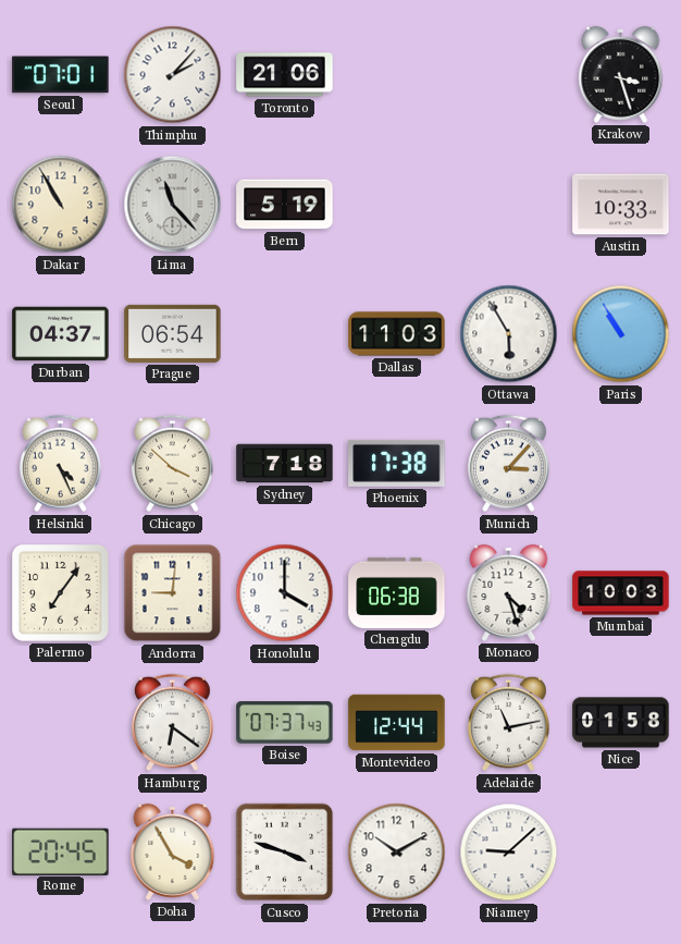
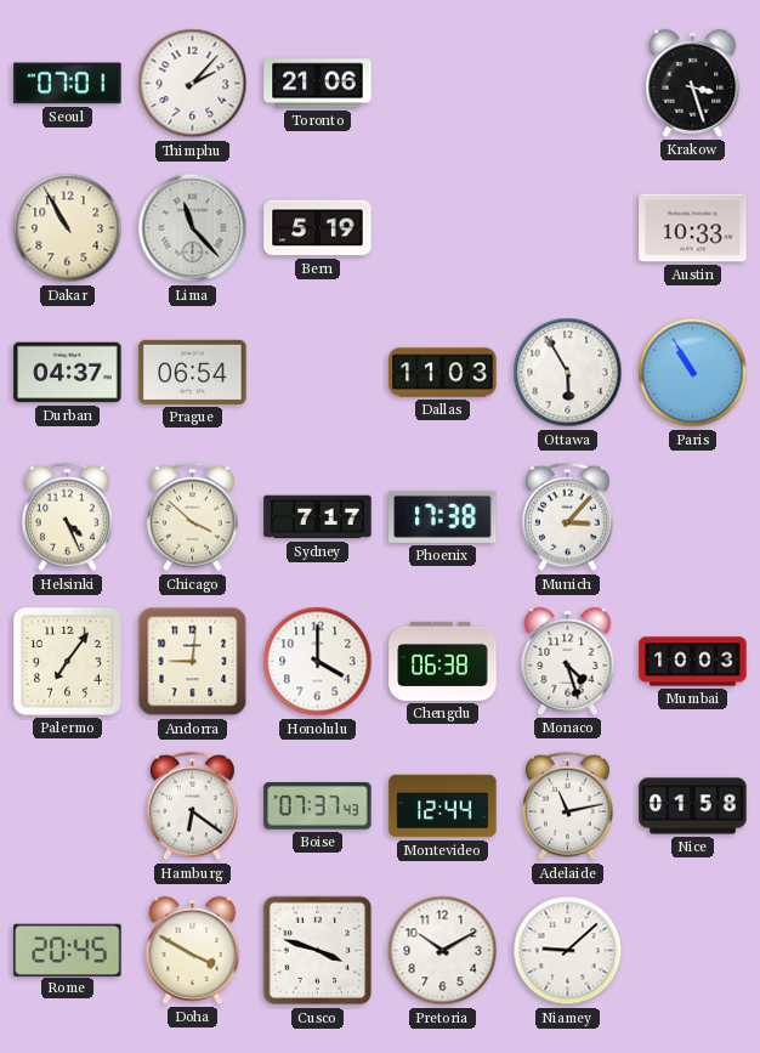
Sydney: 7:18 -> 7:17 (318, 517)
Doha: 3:55 -> 3:50 (193, 950)
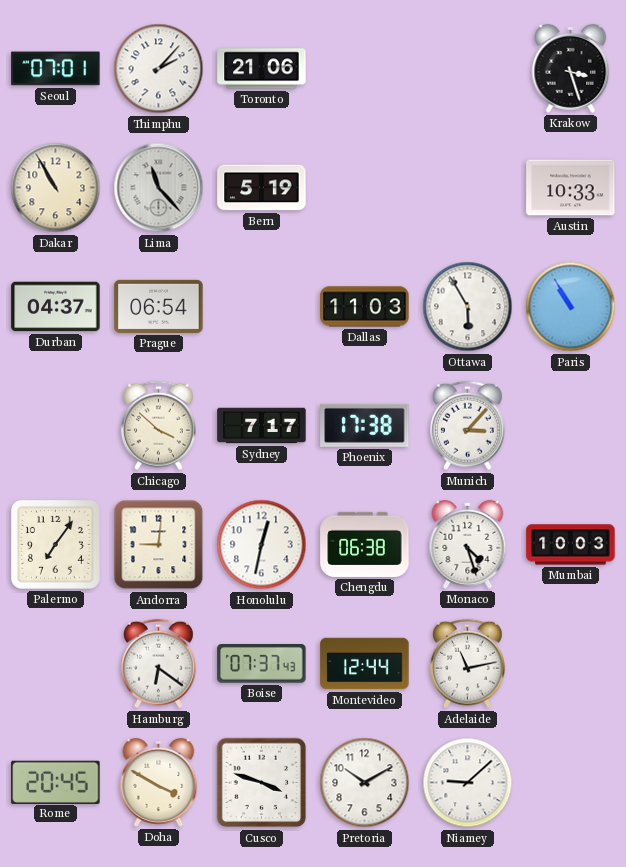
Helsinki: 4:26 -> none (67, 517)
Honolulu: 4:00 -> 12:32 (262, 545)
Nice: 01:58 -> none (693, 806)
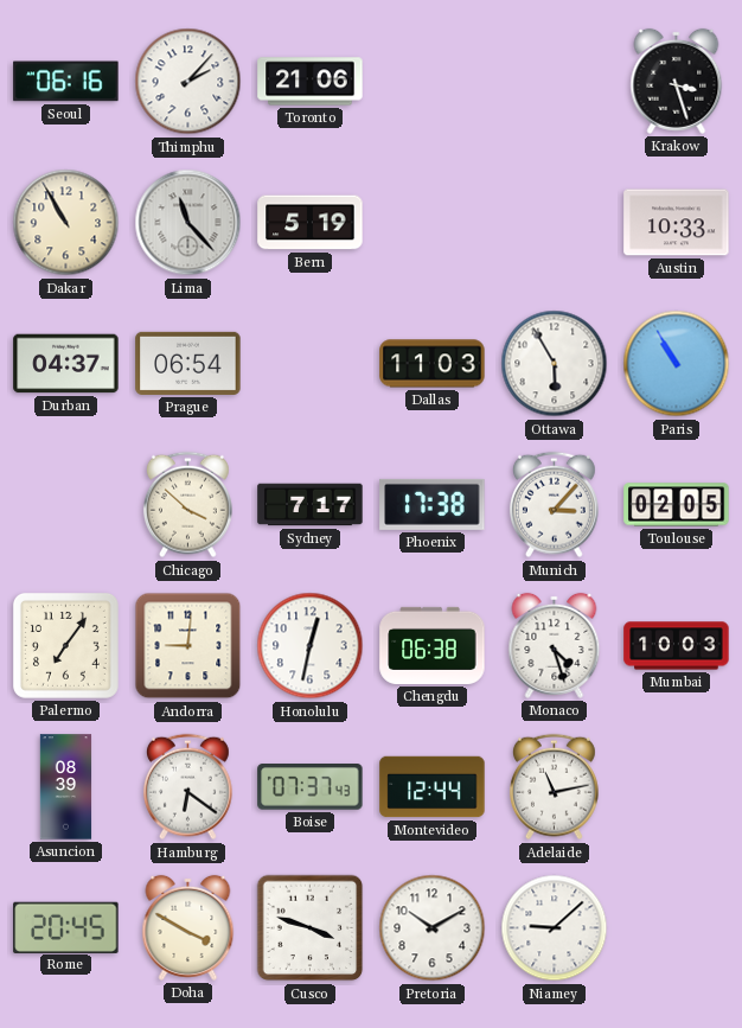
Seoul: 07:01 -> 06:16 (66, 82)
Toulouse: none -> 02:05 (677, 505)
Asuncion: none -> 08:39 (66, 787)
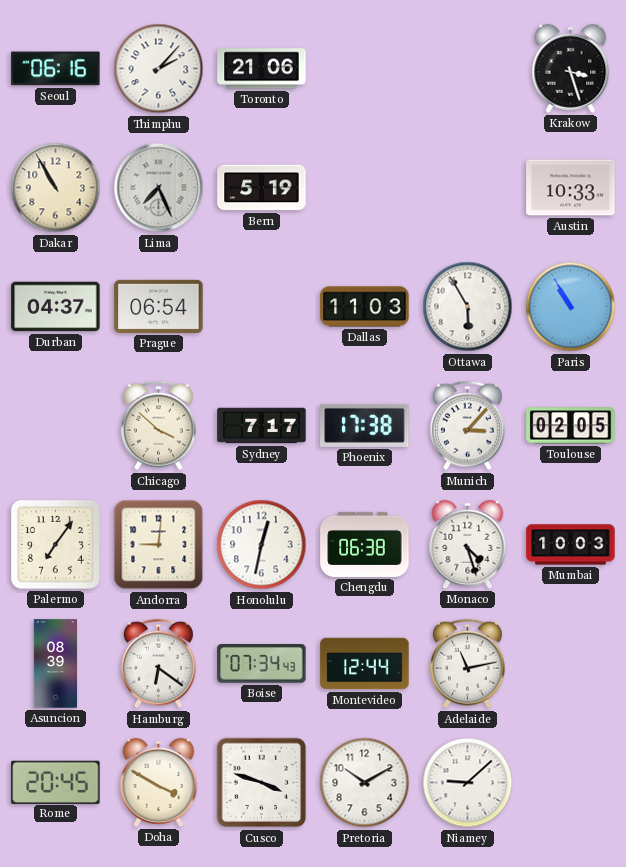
Lima: 11:23 -> 7:26 (159, 188)
Boise: 07:37 -> 07:34 (262, 664)
